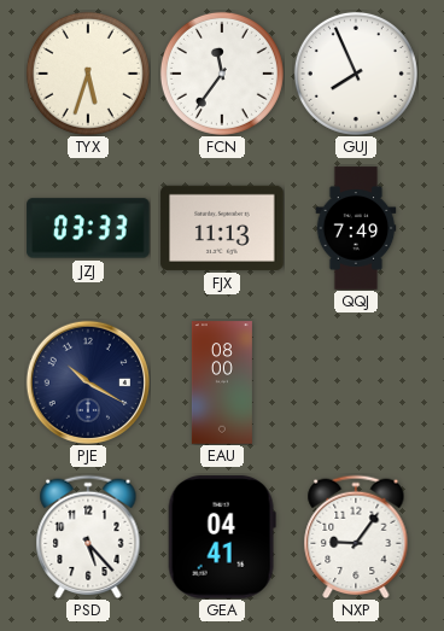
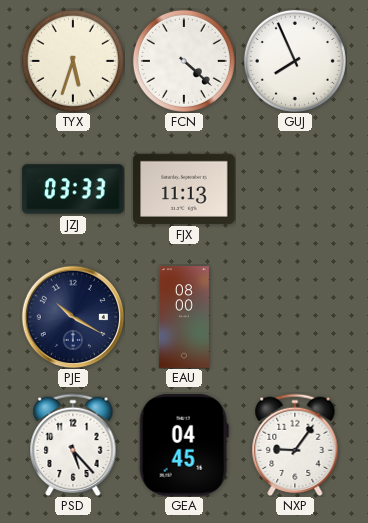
FCN: 11:36 -> 4:22 (184, 61)
QQJ: 7:49 -> none (356, 228)
GEA: 04:41 -> 04:45 (184, 445)
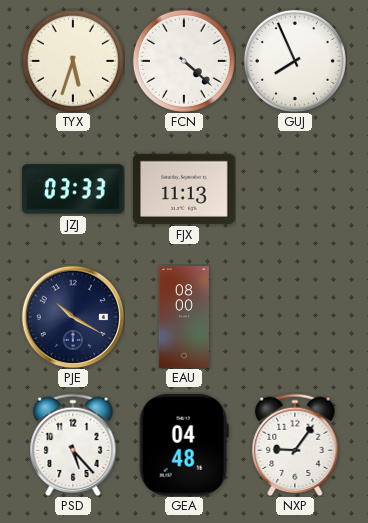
GEA: 04:45 -> 04:48 (184, 445)
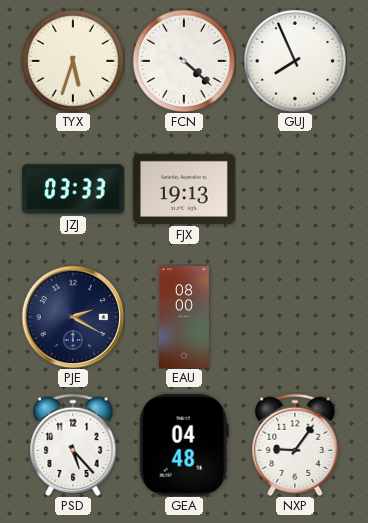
FJX: 11:13 -> 19:13 (184, 189)
PJE: 10:20 -> 2:20 (72, 316)
